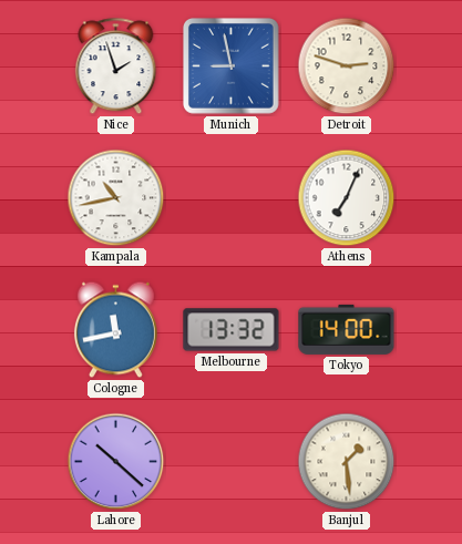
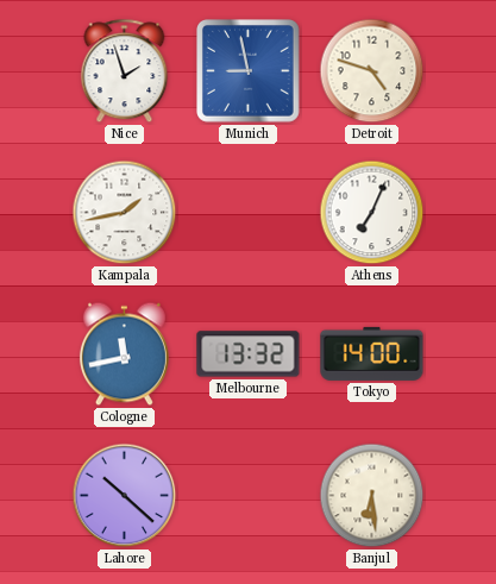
Detroit: 2:48 -> 4:48 (372, 71)
Kampala: 10:43 -> 1:43 (125, 213)
Banjul: 1:29 -> 6:29 (372, 496)
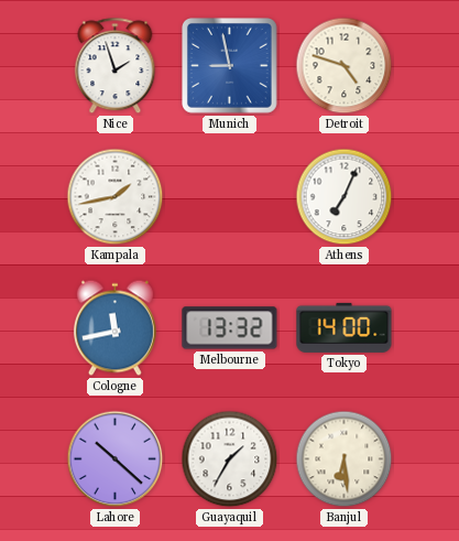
Guayaquil: none -> 1:35 (230, 459)
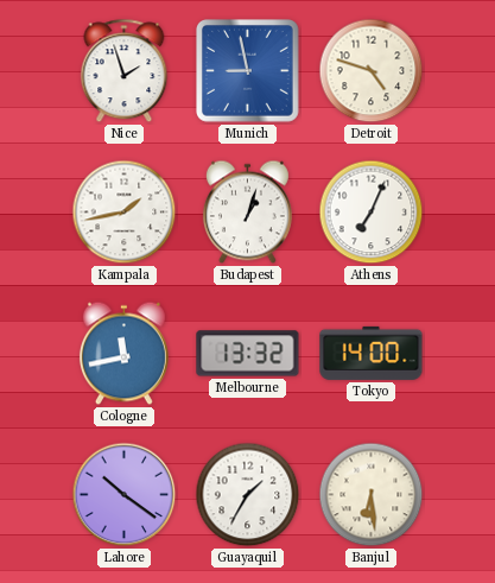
Budapest: none -> 1:03 (247, 213)
Lahore: 10:22 -> 10:21 (125, 495)
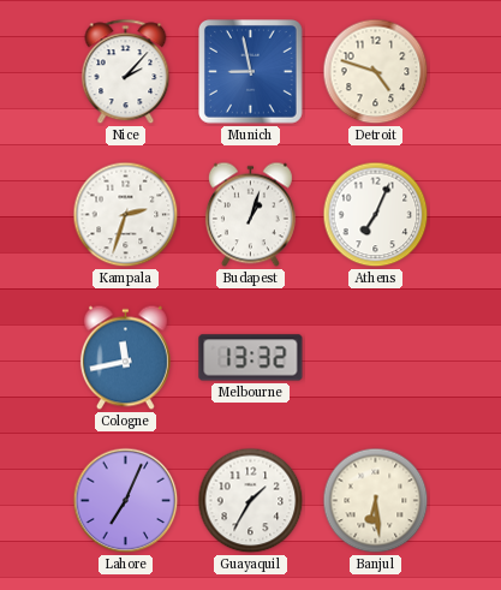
Nice: 1:57 -> 2:07 (126, 72)
Kampala: 1:43 -> 2:33 (126, 215)
Tokyo: 14:00 -> none (372, 353)
Lahore: 10:21 -> 7:04 (126, 501)
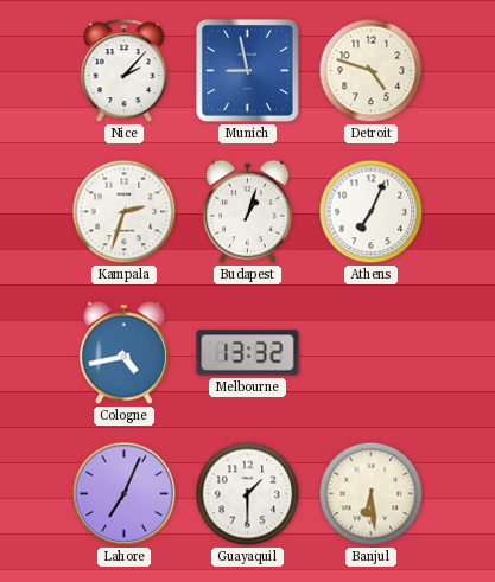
Cologne: 11:43 -> 4:43 (123, 353)
Guayaquil: 1:35 -> 1:30 (248, 494)
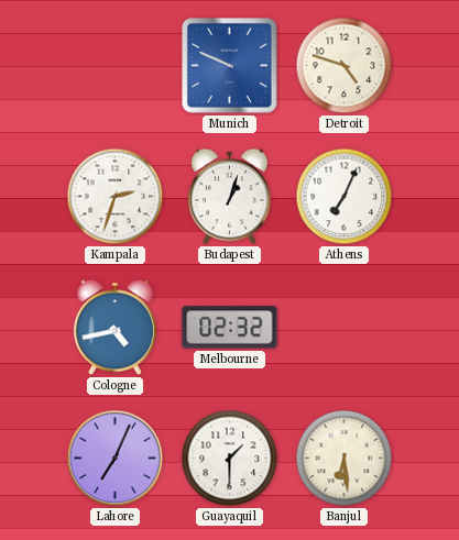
Nice: 2:07 -> none (125, 71)
Munich: 8:58 -> 9:49 (230, 66)
Melbourne: 13:32 -> 02:32 (230, 328)
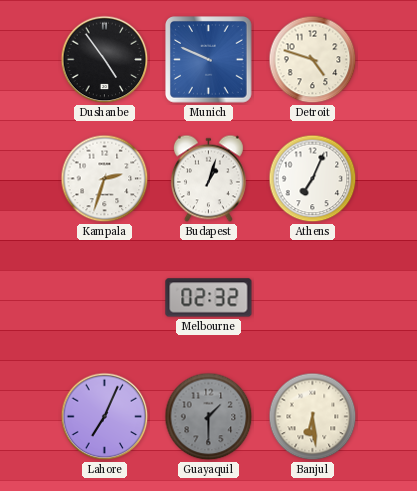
Dushanbe: none -> 4:54 (105, 60)
Cologne: 4:43 -> none (114, 328)
Guayaquil dial: white -> grey (209, 417)
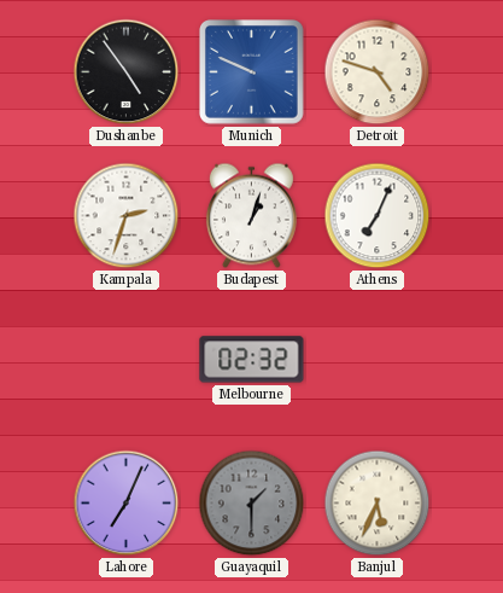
Banjul: 6:29 -> 5:34 (378, 504)
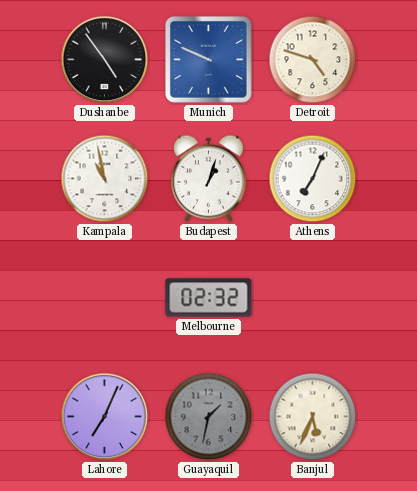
Kampala: 2:33 -> 10:58 (105, 179)
Guayaquil: 1:30 -> 1:32 (209, 417)
